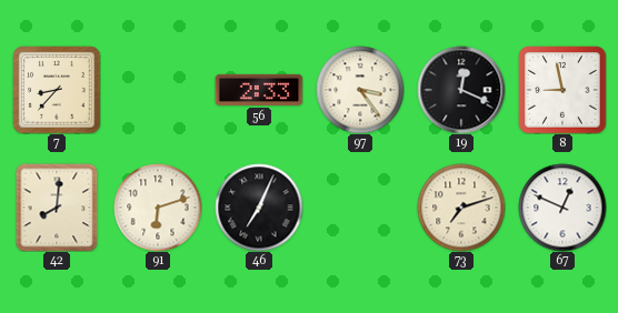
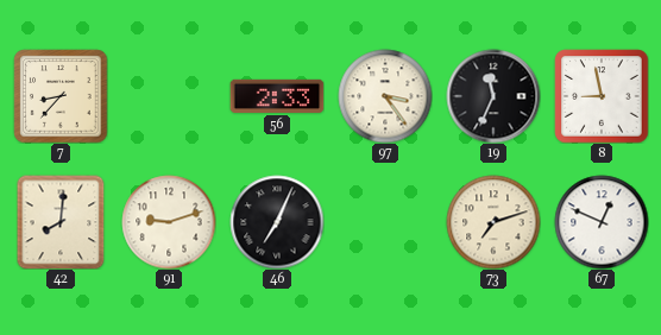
19: 12:19 -> 11:34 (493, 96)
91: 6:12 -> 9:12 (169, 222)
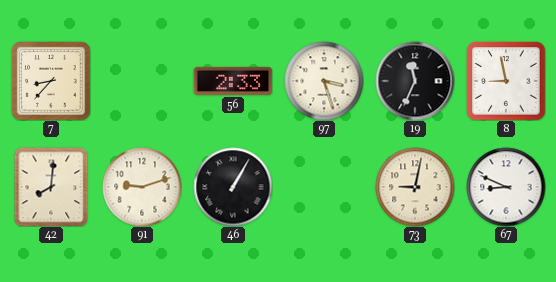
97: 3:24 -> 3:27 (324, 81)
46: 7:04 -> 1:05 (233, 187)
73: 7:12 -> 9:02 (415, 187)
67: 12:49 -> 8:49 (506, 187)
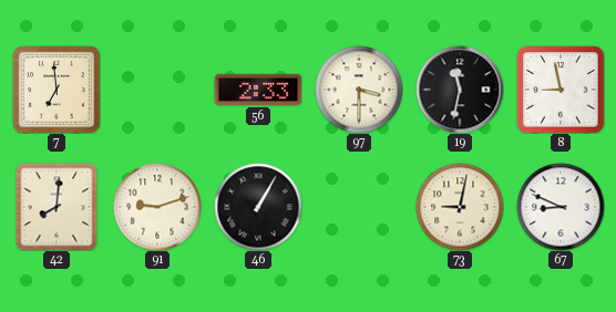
7: 8:37 -> 6:59 (57, 90)
97: 3:27 -> 3:30 (359, 90)
19: 11:34 -> 11:32 (460, 90)
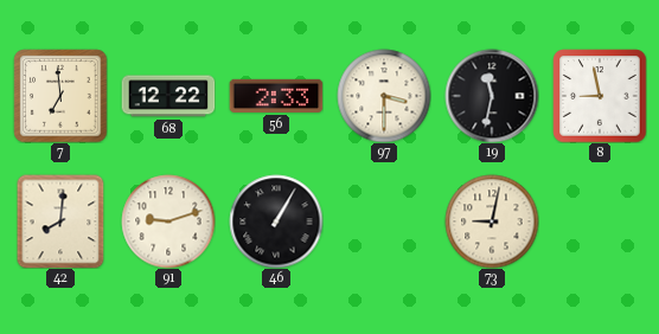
68: none -> 12:22 (168, 96)
67: 8:49 -> none (561, 207)
